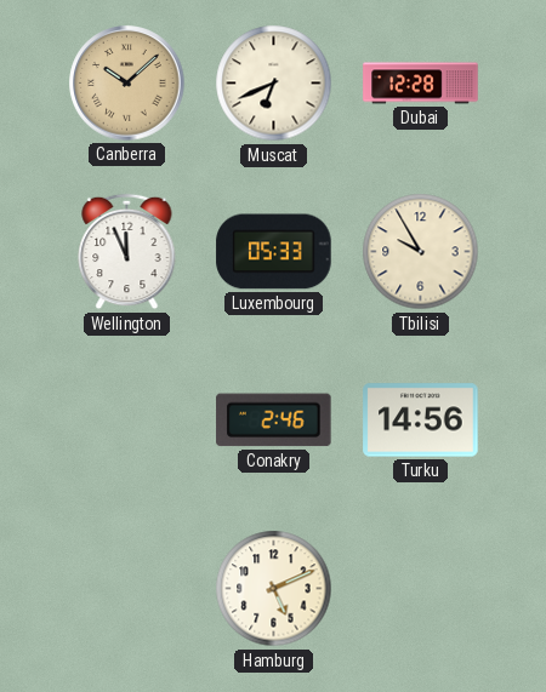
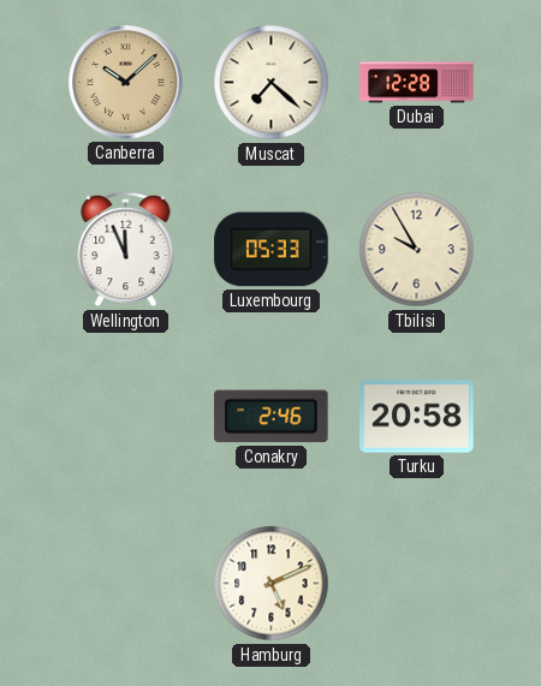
Muscat: 6:41 -> 7:22 (272, 83)
Turku: 14:56 -> 20:58 (417, 417)
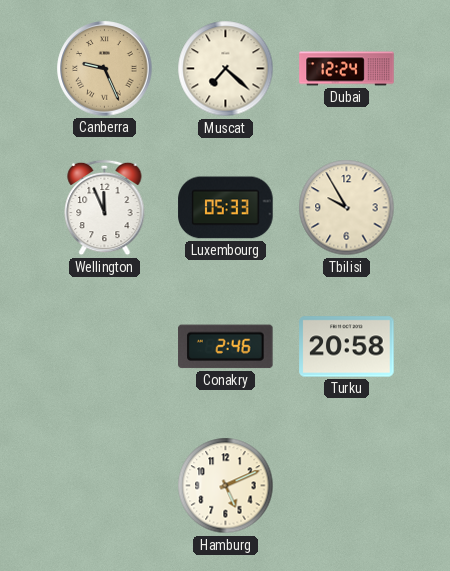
Canberra: 10:08 -> 9:26 (105, 69)
Dubai: 12:28 -> 12:24 (347, 69)
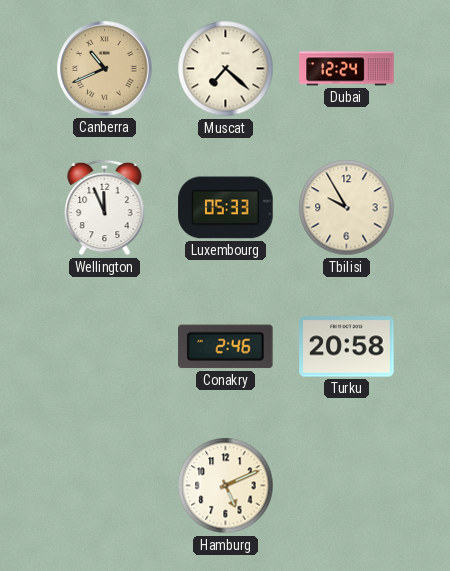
Canberra: 9:26 -> 10:41 (105, 69)
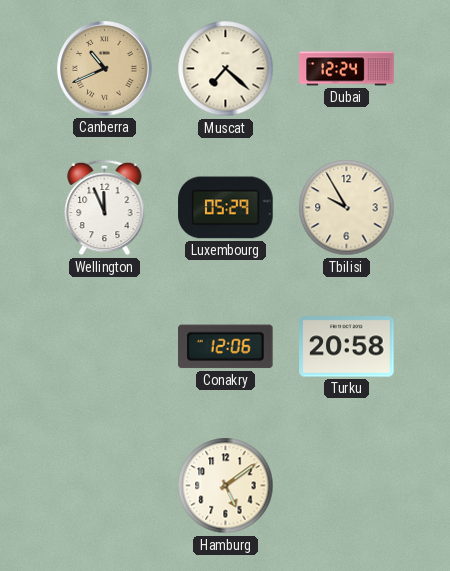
Luxembourg: 05:33 -> 05:29 (226, 208)
Conakry: 2:46 -> 12:06 (226, 347)
Hamburg: 5:11 -> 5:09 (226, 486)
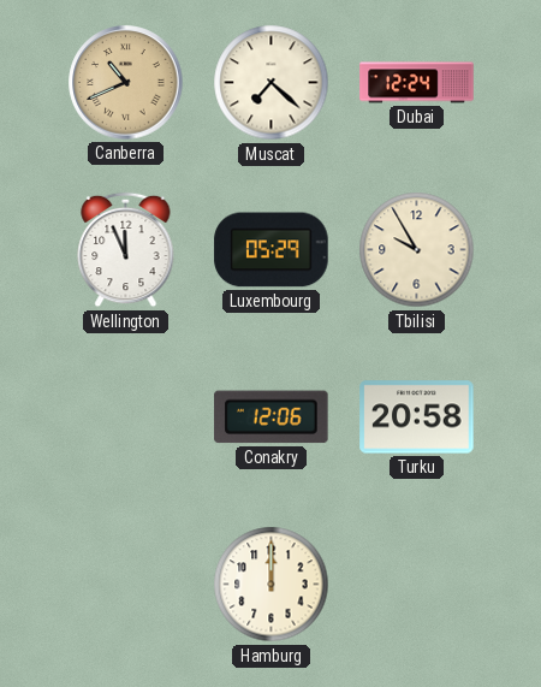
Hamburg: 5:09 -> 12:00 (272, 585)
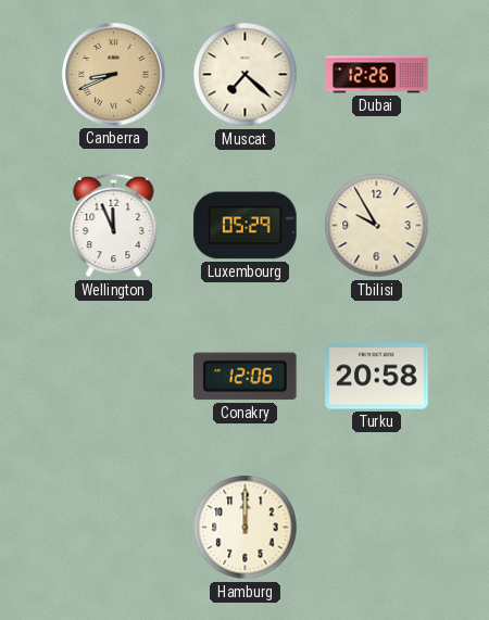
Canberra: 10:41 -> 8:41 (114, 75)
Dubai: 12:24 -> 12:26 (377, 75)
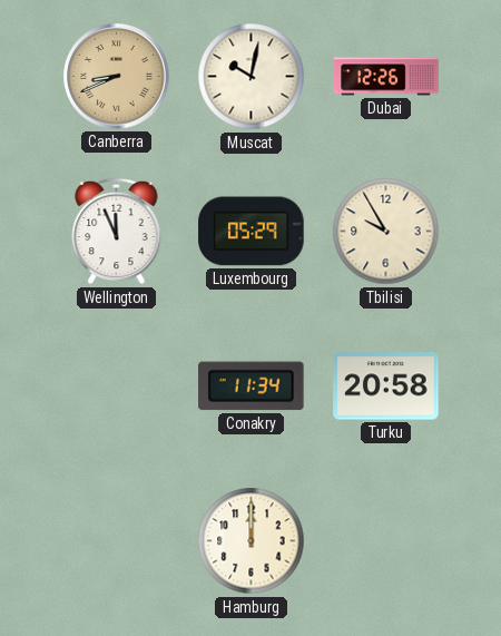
Muscat: 7:22 -> 10:02 (252, 77)
Conakry: 12:06 -> 11:34 (252, 387)
